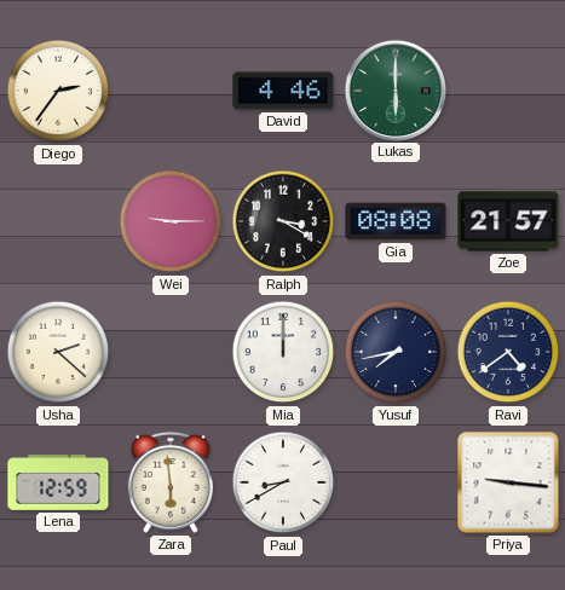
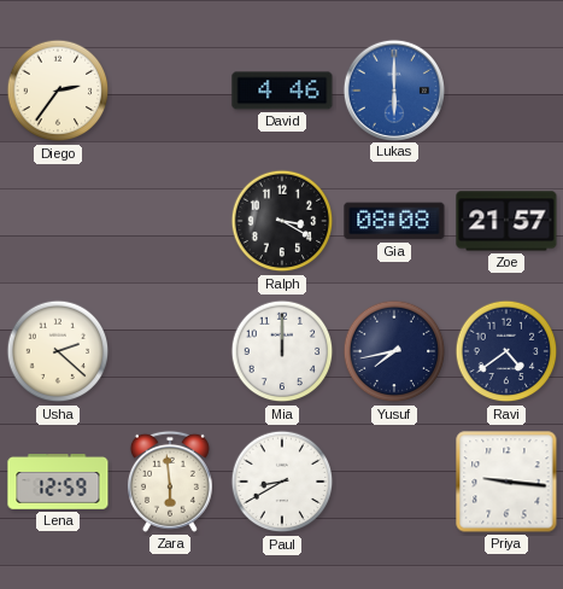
Lukas dial: green -> blue (393, 89)
Wei: 9:15 -> none (171, 221)
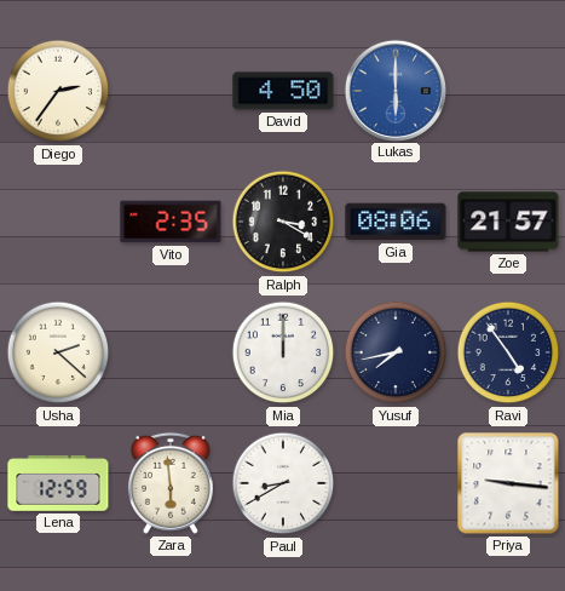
David: 4:46 -> 4:50 (283, 91)
Vito: none -> 2:35 (171, 222)
Gia: 08:08 -> 08:06 (396, 222)
Ravi: 4:39 -> 4:54 (508, 352)
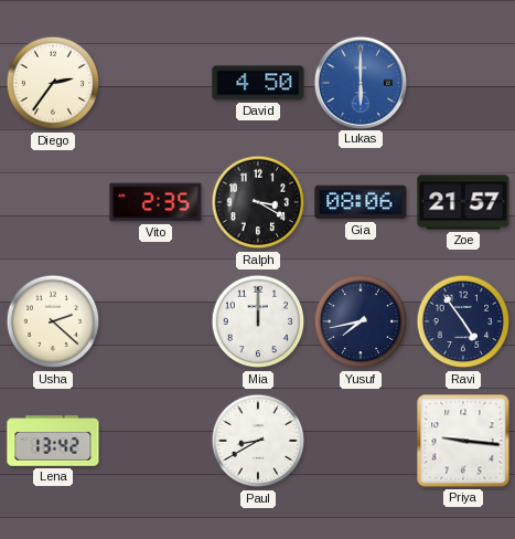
Lena: 12:59 -> 13:42 (53, 441)
Zara: 5:59 -> none (171, 483)
